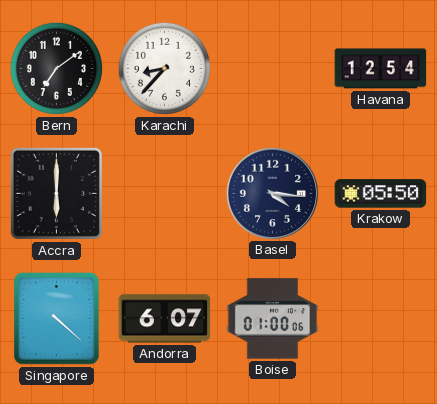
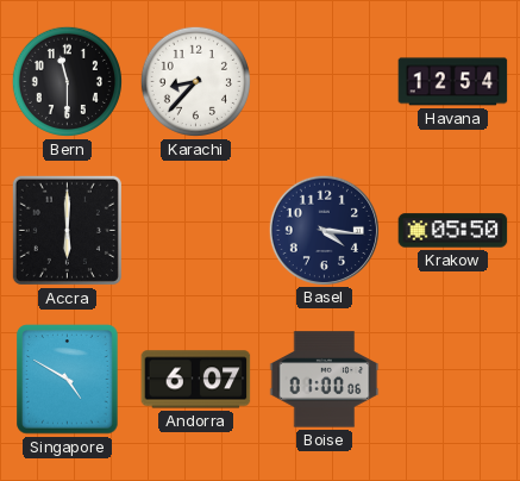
Bern: 7:09 -> 11:30 (67, 81)
Singapore: 4:22 -> 4:50 (68, 380)
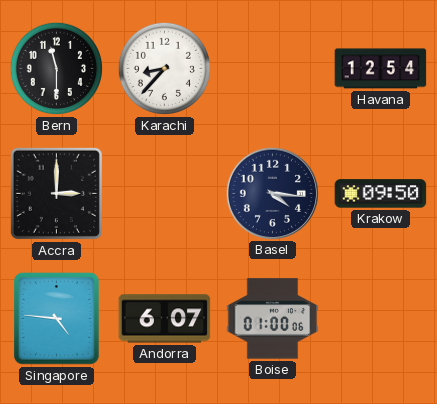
Accra: 6:00 -> 3:00 (56, 193)
Krakow: 05:50 -> 09:50 (381, 194)
Singapore: 4:50 -> 4:46 (57, 319)
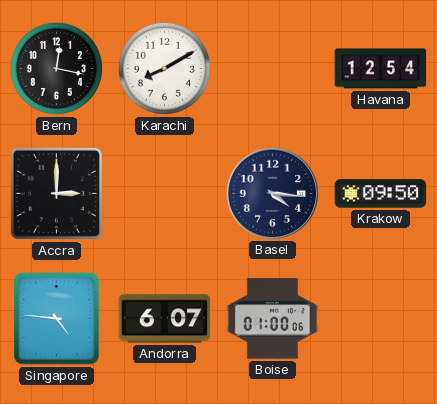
Bern: 11:30 -> 12:17 (56, 68)
Karachi: 8:37 -> 8:10 (164, 68)
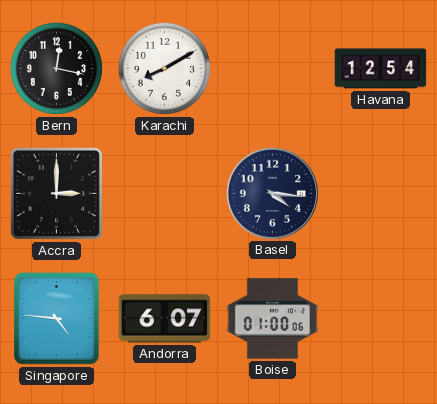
Krakow: 09:50 -> none (381, 194)
